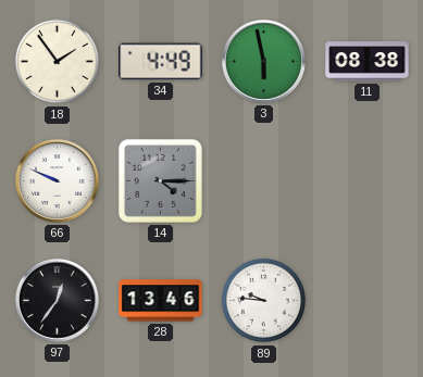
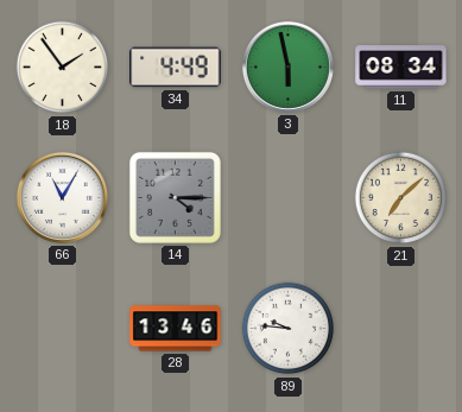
11: 08:38 -> 08:34 (401, 68)
66: 9:49 -> 11:05 (62, 197)
21: none -> 7:08 (401, 198)
97: 12:36 -> none (57, 300)
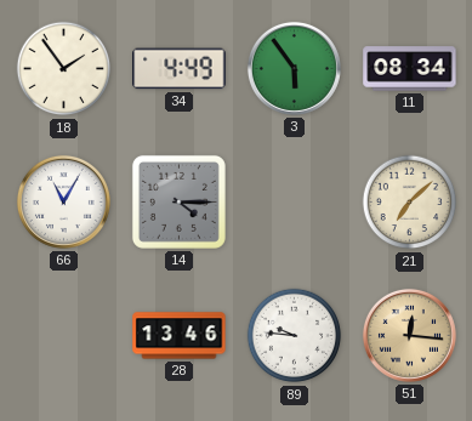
3: 5:58 -> 5:54 (294, 68)
51: none -> 12:16 (409, 335)
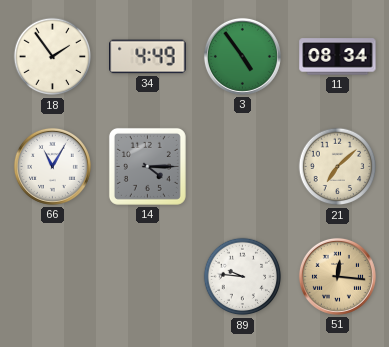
3: 5:54 -> 4:54 (242, 56)
28: 13:46 -> none (180, 336)
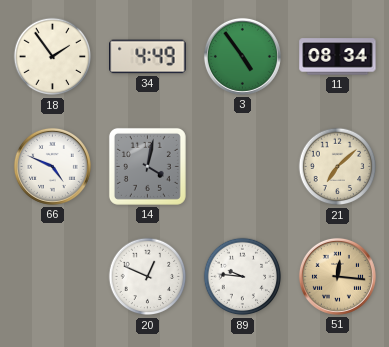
66: 11:05 -> 4:49 (52, 166)
14: 4:15 -> 4:02 (147, 166)
20: none -> 12:49 (148, 277)
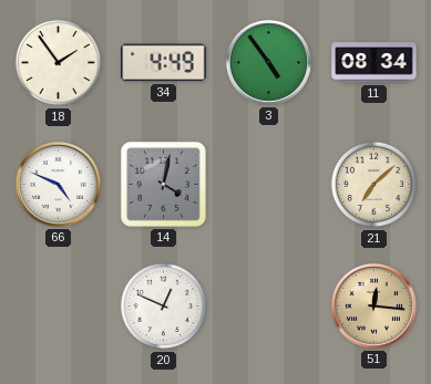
89: 9:46 -> none (243, 277)
